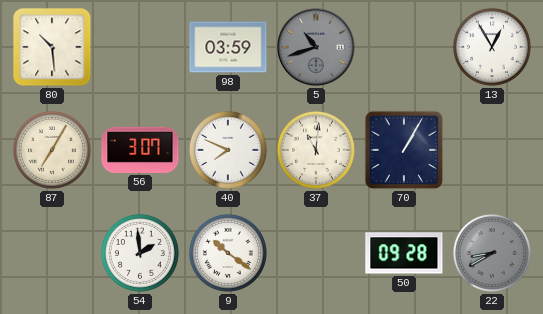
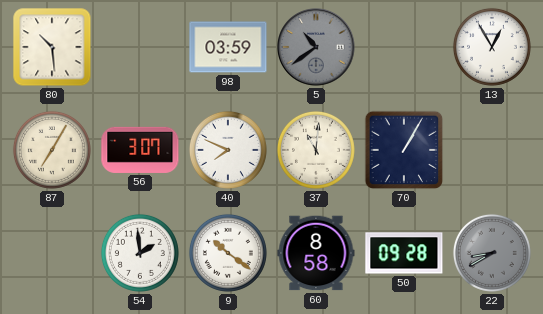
5: 10:42 -> 10:39 (316, 47)
60: none -> 8:58 (316, 253)
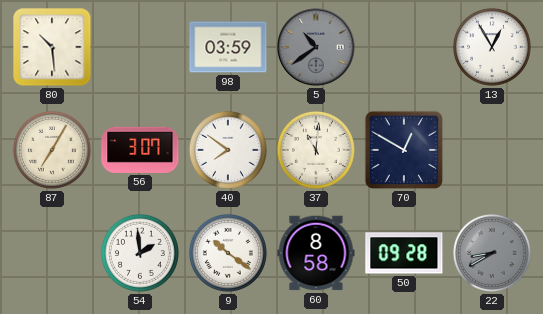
40: 7:49 -> 7:51 (228, 150)
70: 1:05 -> 12:50 (404, 150)
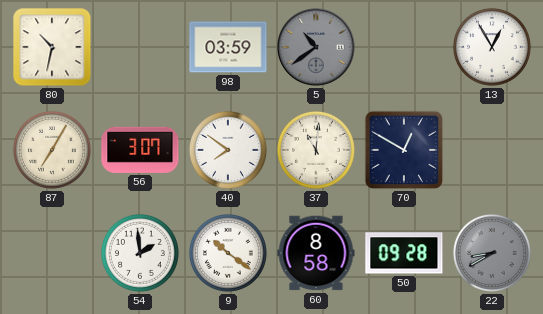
80: 10:29 -> 10:32 (52, 47)
